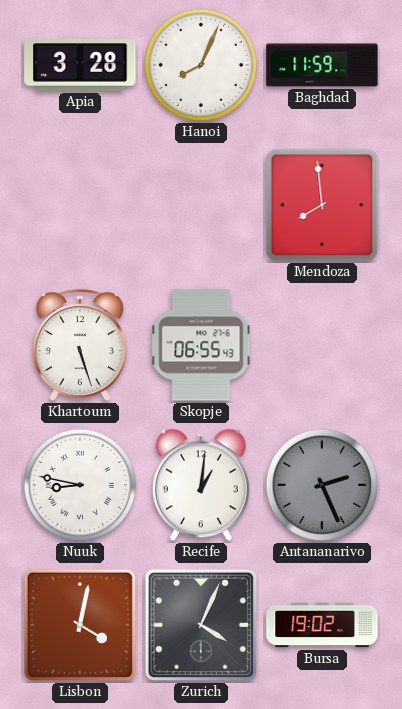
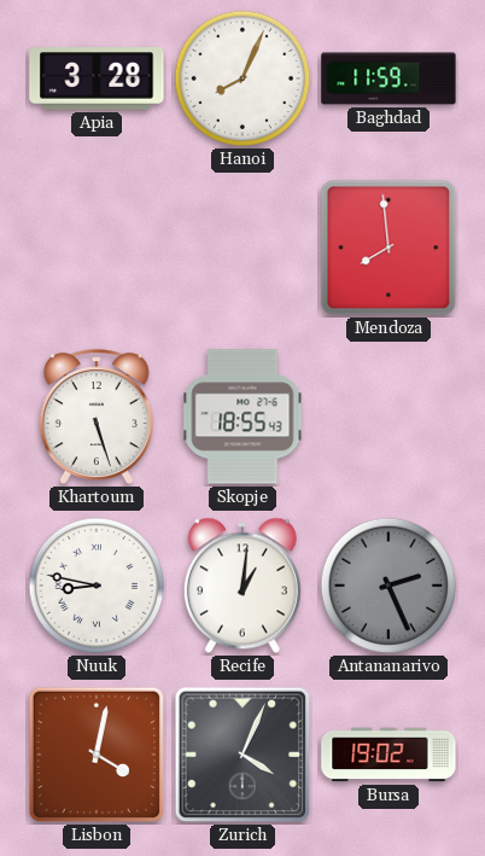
Skopje: 06:55 -> 18:55 (242, 417)
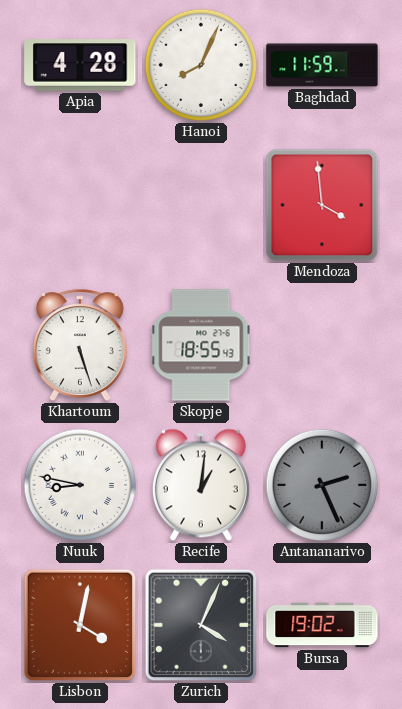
Apia: 3:28 -> 4:28 (80, 65)
Mendoza: 7:59 -> 3:59 (322, 205)
